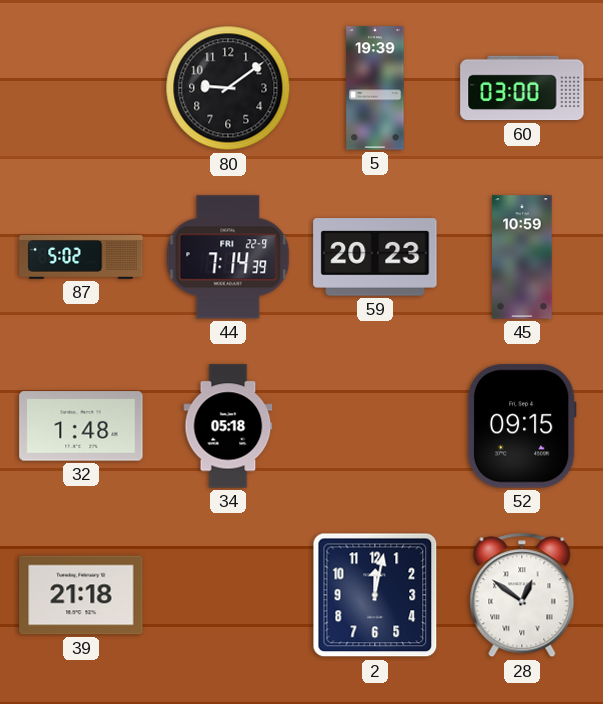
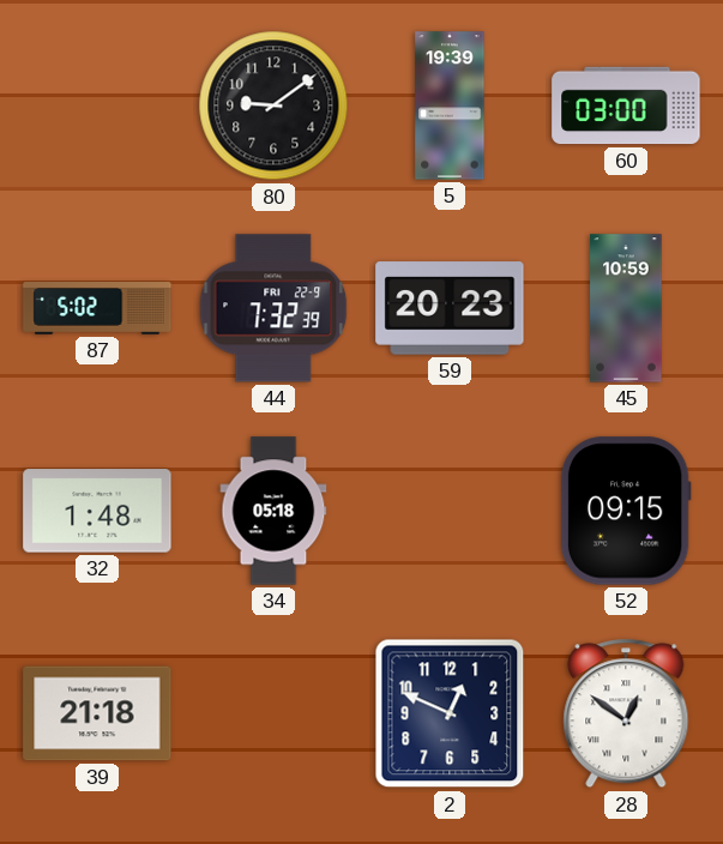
44: 7:14 -> 7:32 (273, 308)
2: 12:02 -> 12:49 (450, 713)
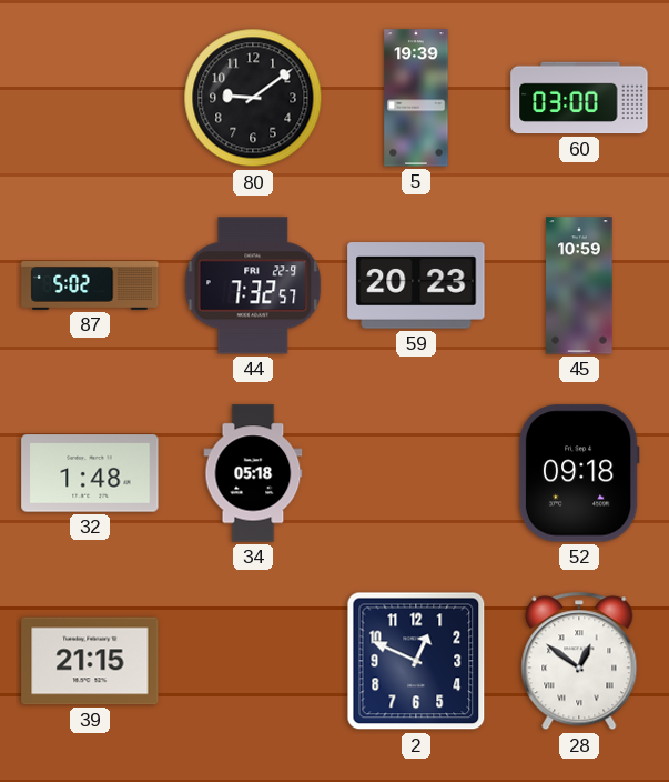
44: 7:32:39 -> 7:32:57 (253, 285)
52: 09:15 -> 09:18 (579, 473)
39: 21:18 -> 21:15 (90, 661)
